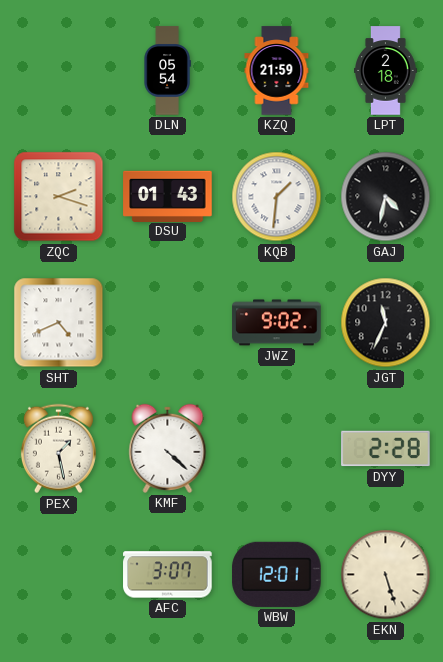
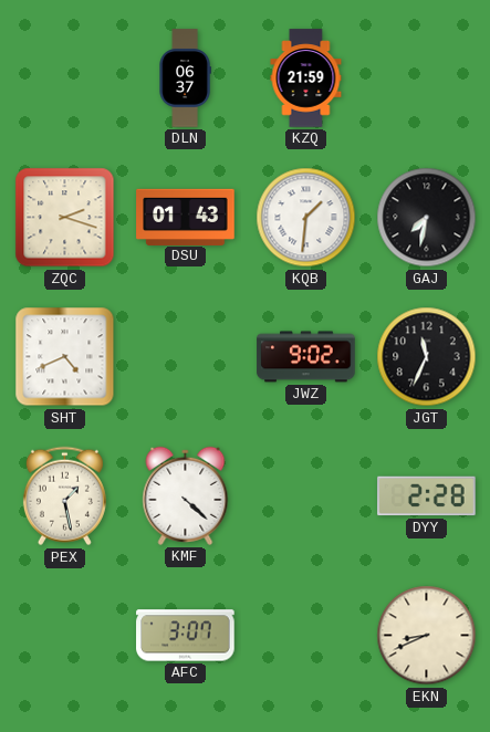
DLN: 05:54 -> 06:37 (185, 79)
LPT: 2:18 -> none (386, 71)
GAJ: 4:32 -> 7:32 (427, 218)
WBW: 12:01 -> none (277, 574)
EKN: 5:27 -> 8:41 (427, 636)
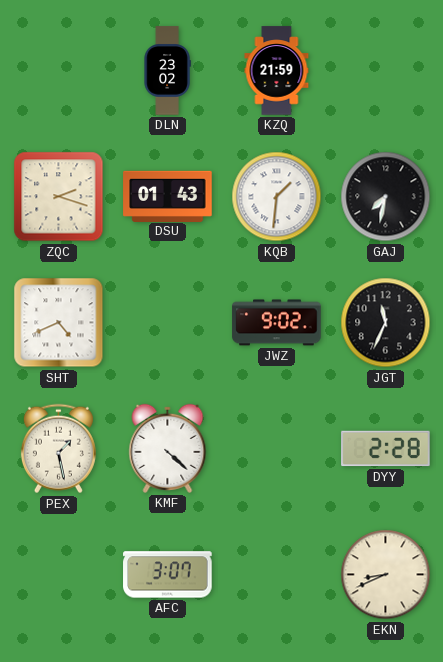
DLN: 06:37 -> 23:02 (167, 71)
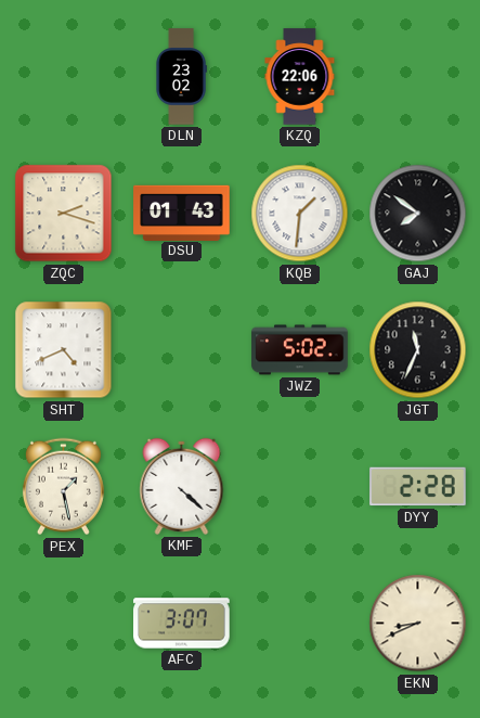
KZQ: 21:59 -> 22:06 (300, 77)
GAJ: 7:32 -> 7:51 (418, 214)
JWZ: 9:02 -> 5:02 (300, 350)
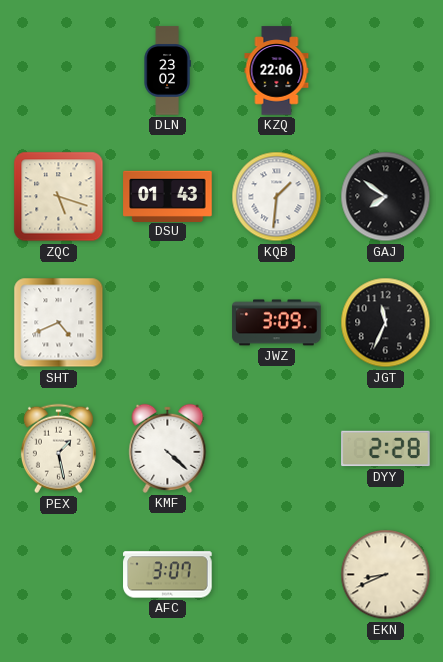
ZQC: 2:18 -> 5:18 (59, 197)
JWZ: 5:02 -> 3:09 (277, 323)
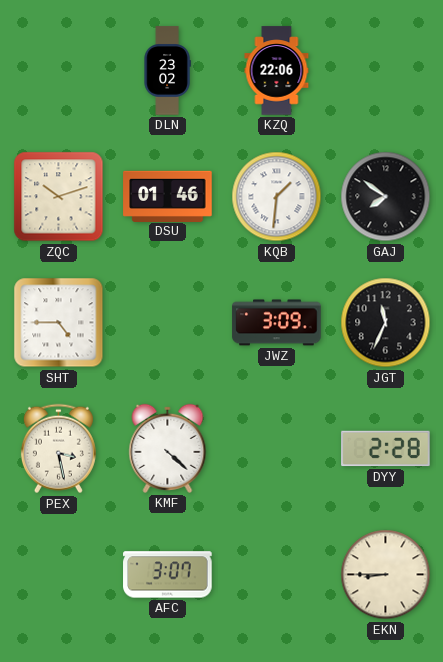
ZQC: 5:18 -> 10:12 (59, 197)
DSU: 01:43 -> 01:46 (168, 196)
SHT: 4:41 -> 4:45 (59, 323)
PEX: 1:28 -> 3:28 (58, 449)
EKN: 8:41 -> 8:45 (386, 575)
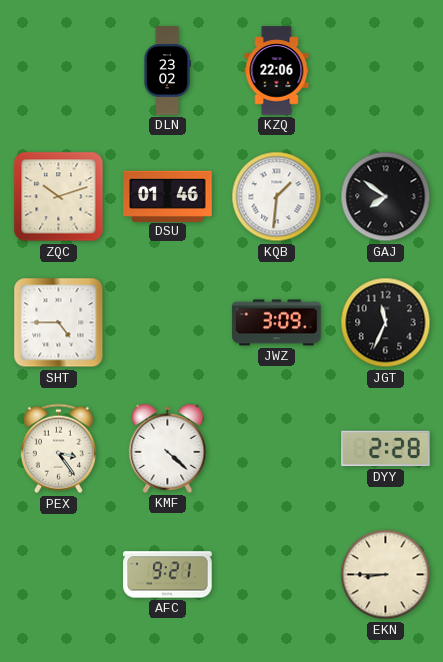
PEX: 3:28 -> 3:24 (58, 449)
AFC: 3:07 -> 9:21 (168, 575)
